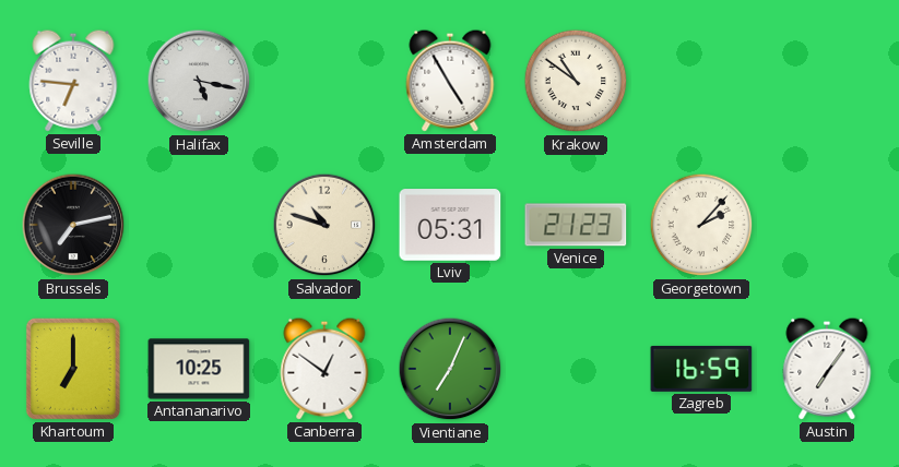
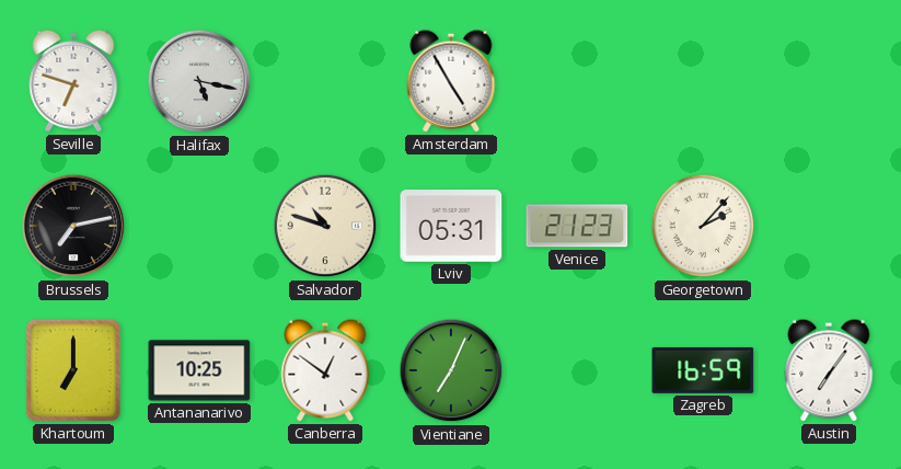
Seville: 6:46 -> 6:48 (73, 81)
Krakow: 10:51 -> none (576, 81)
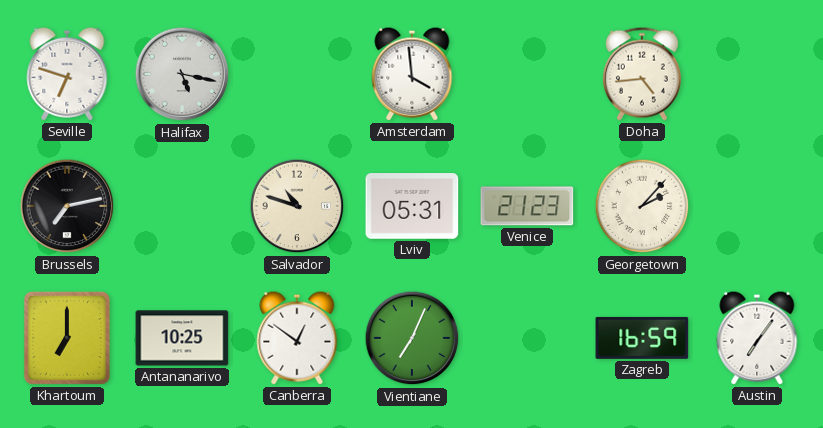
Amsterdam: 4:55 -> 3:59 (412, 74)
Doha: none -> 4:44 (642, 74)
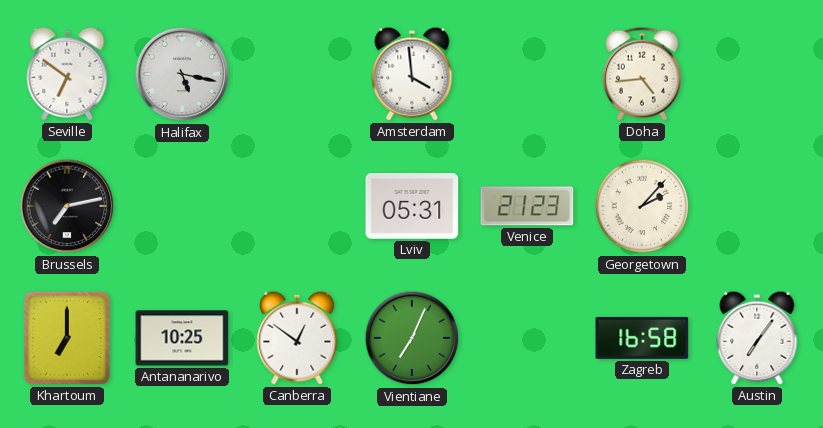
Seville: 6:48 -> 6:51 (67, 74)
Salvador: 10:48 -> none (297, 206)
Zagreb: 16:59 -> 16:58 (642, 338)
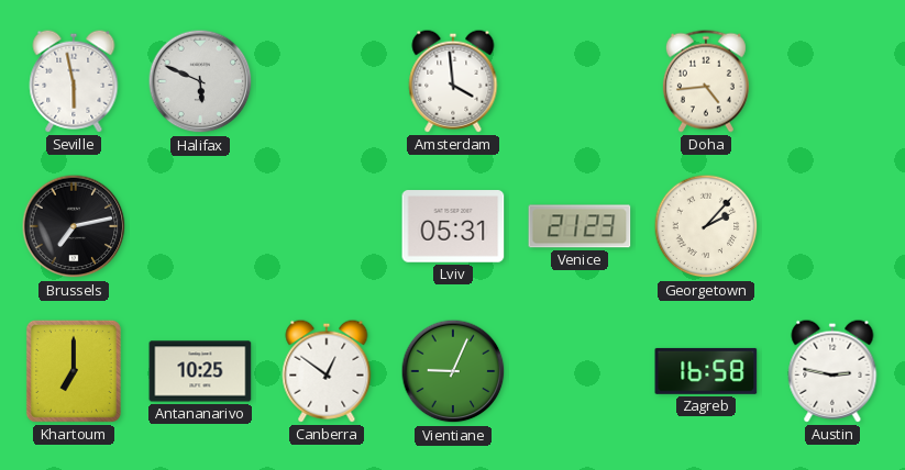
Seville: 6:51 -> 5:58 (74, 81)
Halifax: 5:17 -> 5:49 (200, 81)
Vientiane: 7:04 -> 9:04 (453, 371)
Austin: 7:06 -> 2:47 (832, 371)
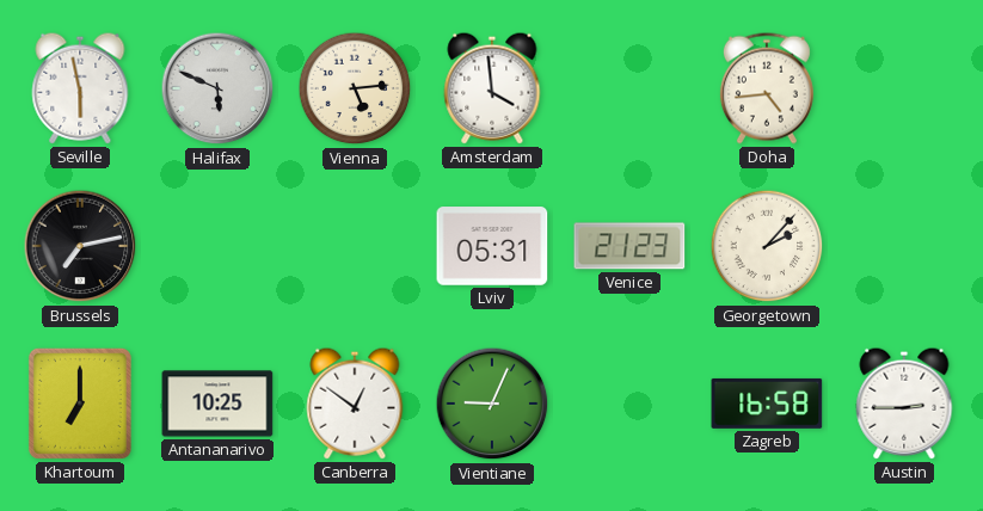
Vienna: none -> 5:14 (355, 88)
Austin: 2:47 -> 2:45 (904, 404)
